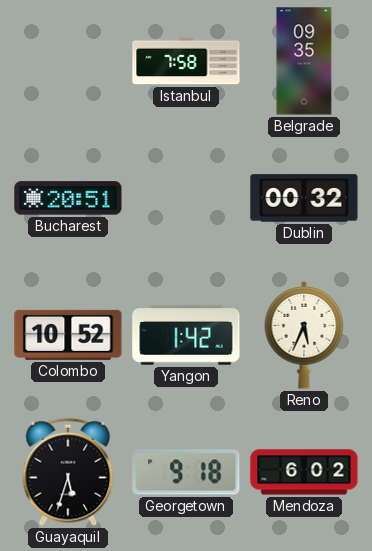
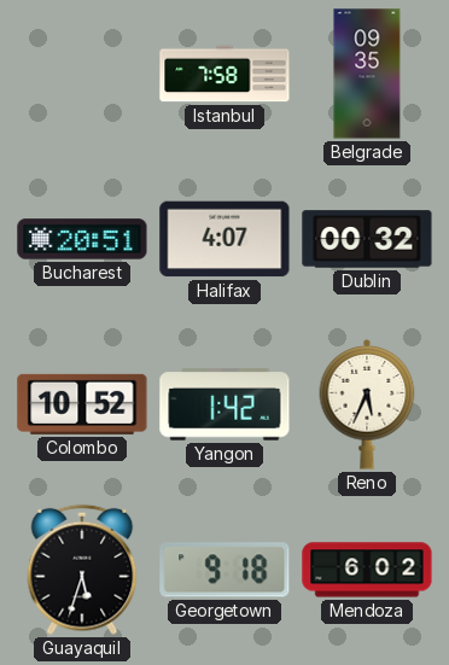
Halifax: none -> 4:07 (224, 239)
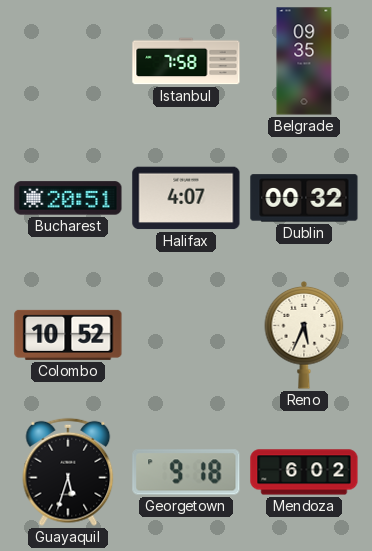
Yangon: 1:42 -> none (224, 404)
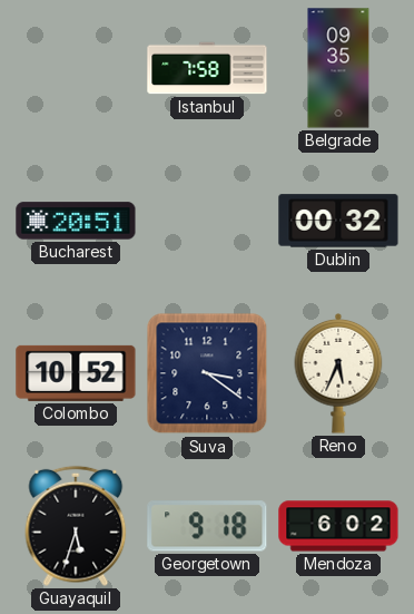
Halifax: 4:07 -> none (186, 198)
Suva: none -> 3:21 (207, 373)
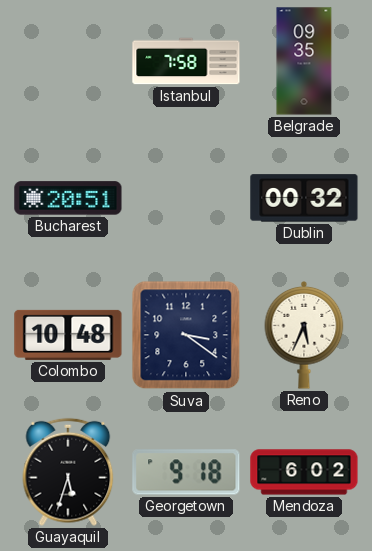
Colombo: 10:52 -> 10:48 (68, 335)
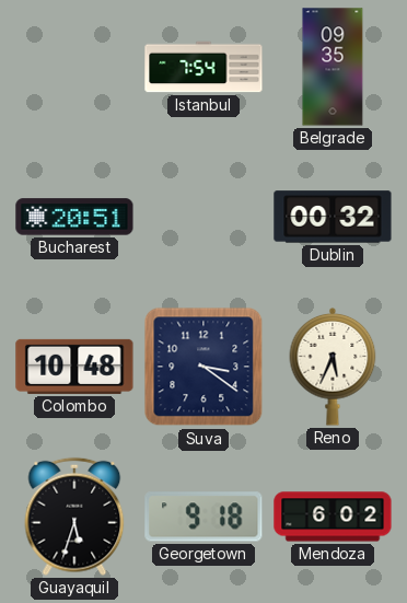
Istanbul: 7:58 -> 7:54 (203, 67)
